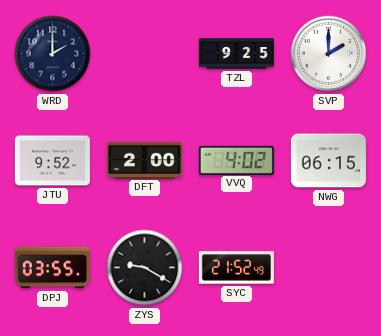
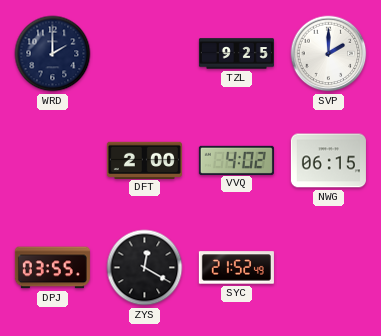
JTU: 9:52 -> none (52, 161)
ZYS: 9:20 -> 12:20 (145, 268)
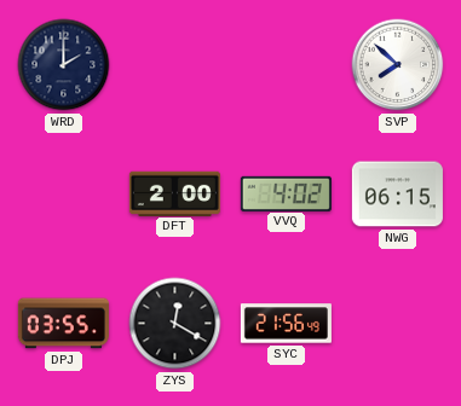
TZL: 9:25 -> none (236, 54)
SVP: 2:00 -> 7:52 (398, 65)
SYC: 21:52 -> 21:56 (286, 324)
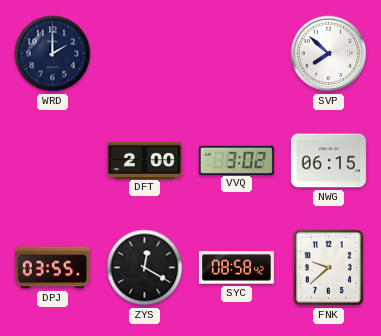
VVQ: 4:02 -> 3:02 (236, 160)
SYC: 21:56 -> 08:58 (236, 268)
FNK: none -> 9:38 (328, 267)
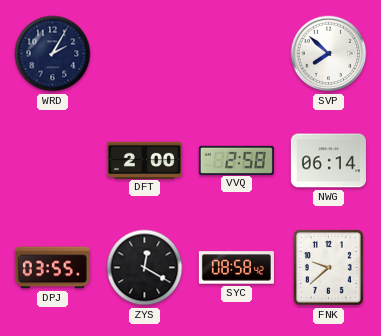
WRD: 2:00 -> 2:05 (53, 54)
VVQ: 3:02 -> 2:58 (236, 160)
NWG: 06:15 -> 06:14 (328, 161)
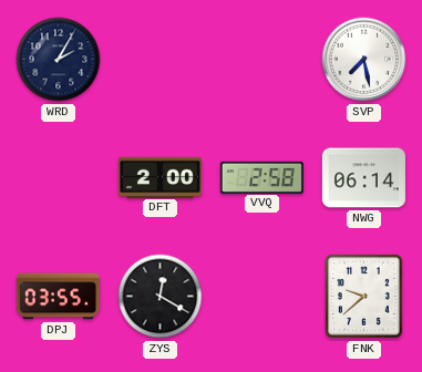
SVP: 7:52 -> 7:28 (364, 60)
SYC: 08:58 -> none (236, 268)
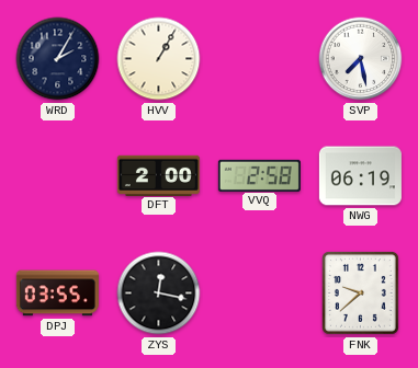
HVV: none -> 1:05 (159, 59)
NWG: 06:14 -> 06:19 (360, 176)
ZYS: 12:20 -> 12:17 (159, 294)
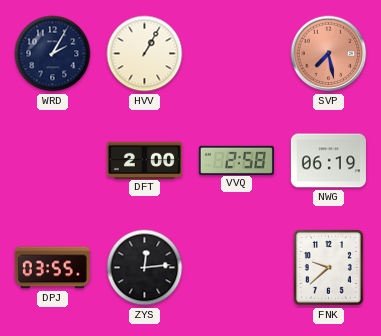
SVP dial: white -> salmon (329, 54)
ZYS: 12:17 -> 12:14 (145, 268)
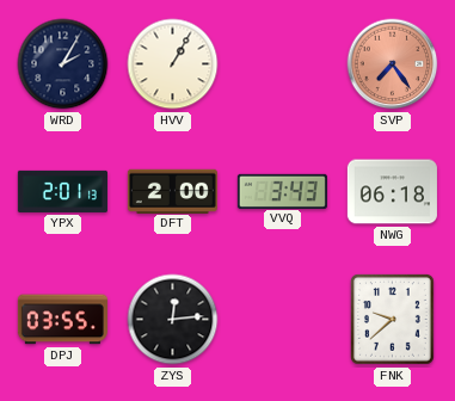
SVP: 7:28 -> 7:24 (393, 64)
YPX: none -> 2:01 (62, 191)
VVQ: 2:58 -> 3:43 (282, 191)
NWG: 06:19 -> 06:18 (392, 192)
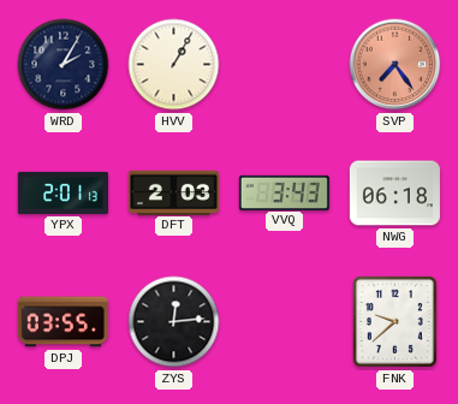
DFT: 2:00 -> 2:03 (173, 192)
